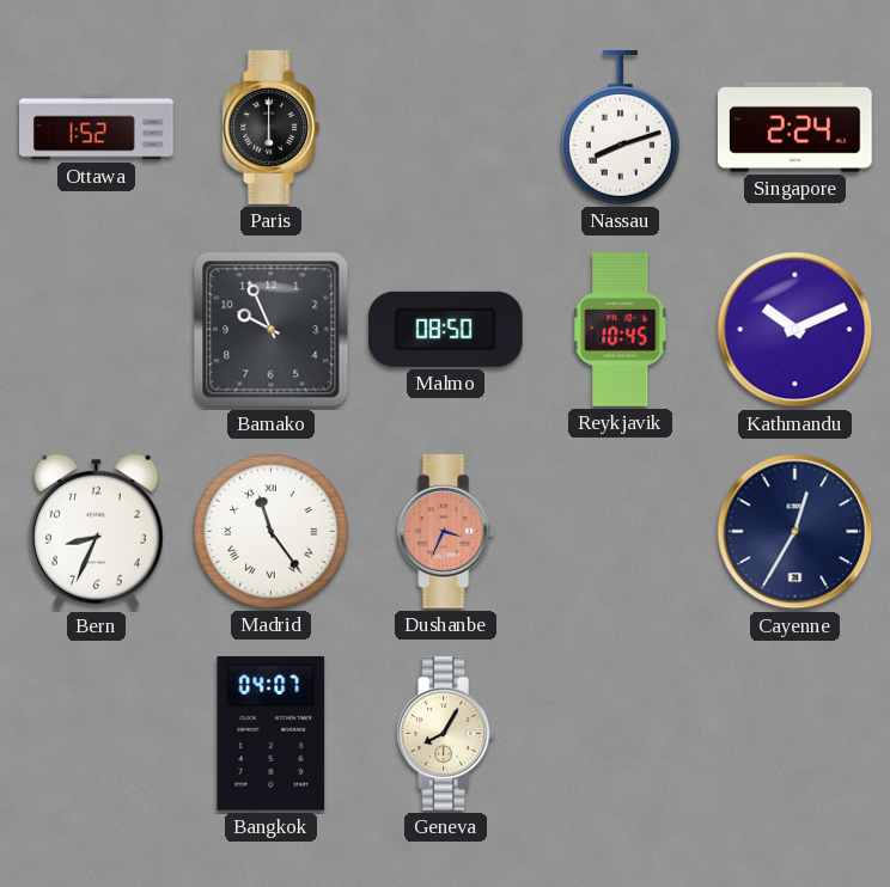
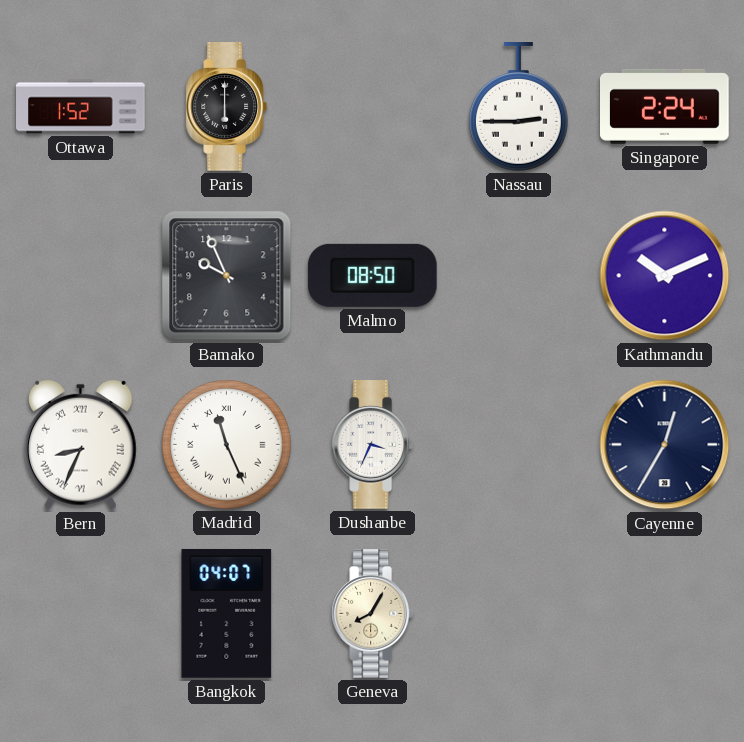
Nassau: 8:12 -> 2:45 (518, 107)
Reykjavik: 10:45 -> none (621, 330)
Bern numerals: Arabic -> Roman (81, 445)
Madrid: 11:24 -> 11:26 (227, 445)
Dushanbe dial: salmon -> white (372, 445)
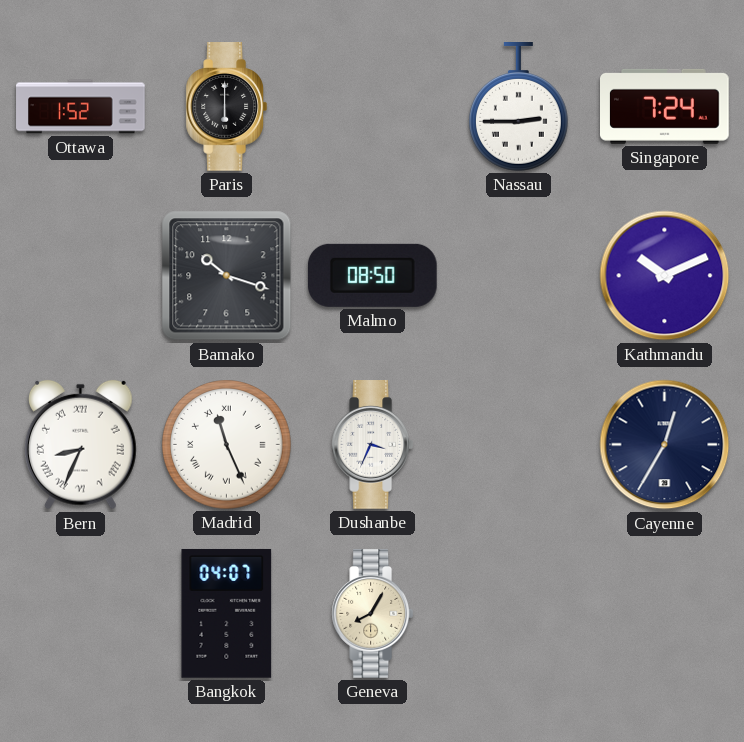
Singapore: 2:24 -> 7:24 (665, 106)
Bamako: 9:56 -> 10:18 (227, 276)
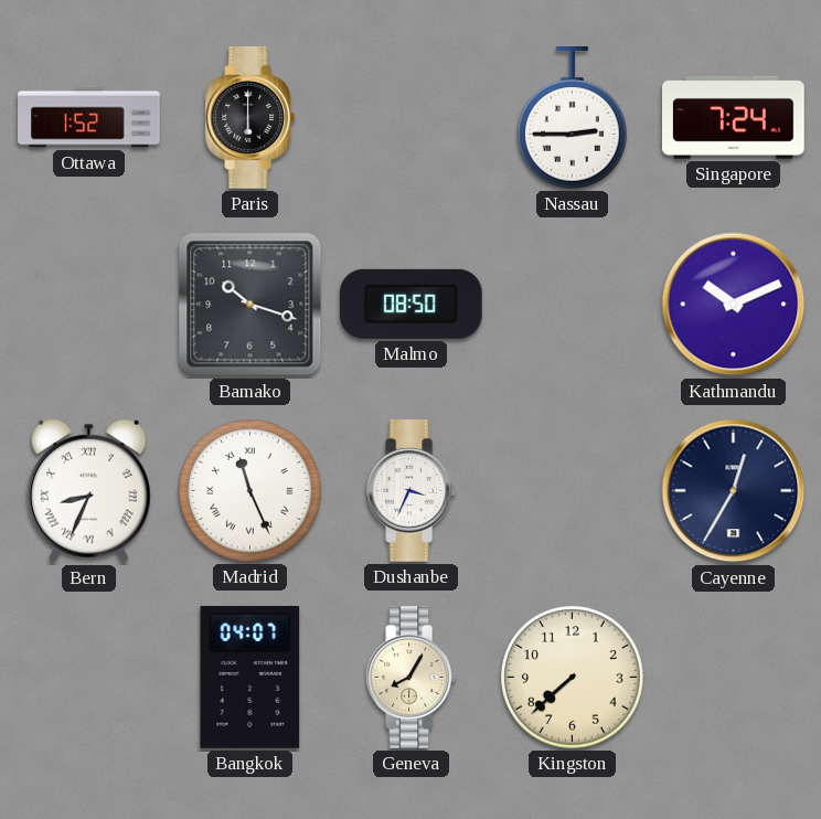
Kingston: none -> 7:38 (573, 678)
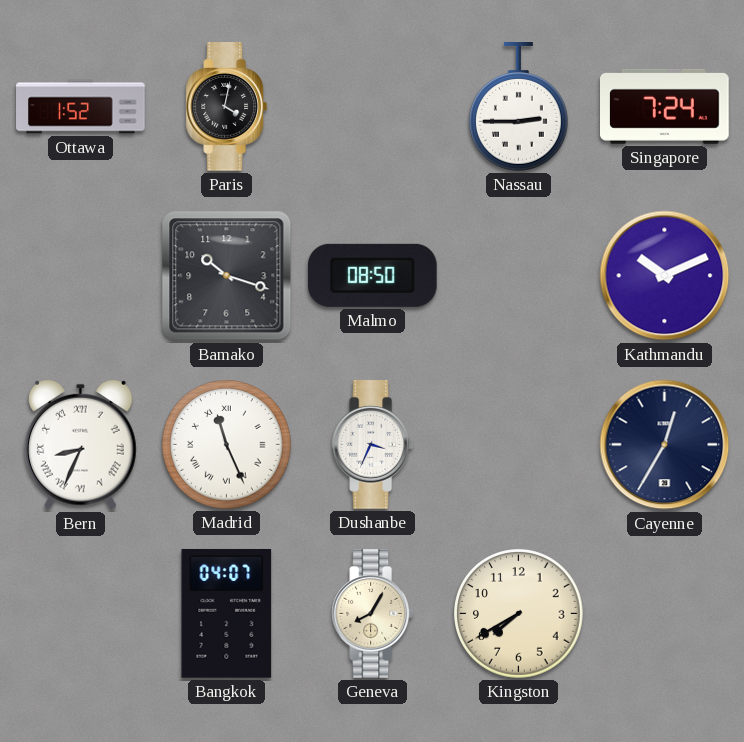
Paris: 6:00 -> 4:02 (226, 107)
Kingston: 7:38 -> 7:40 (519, 614)
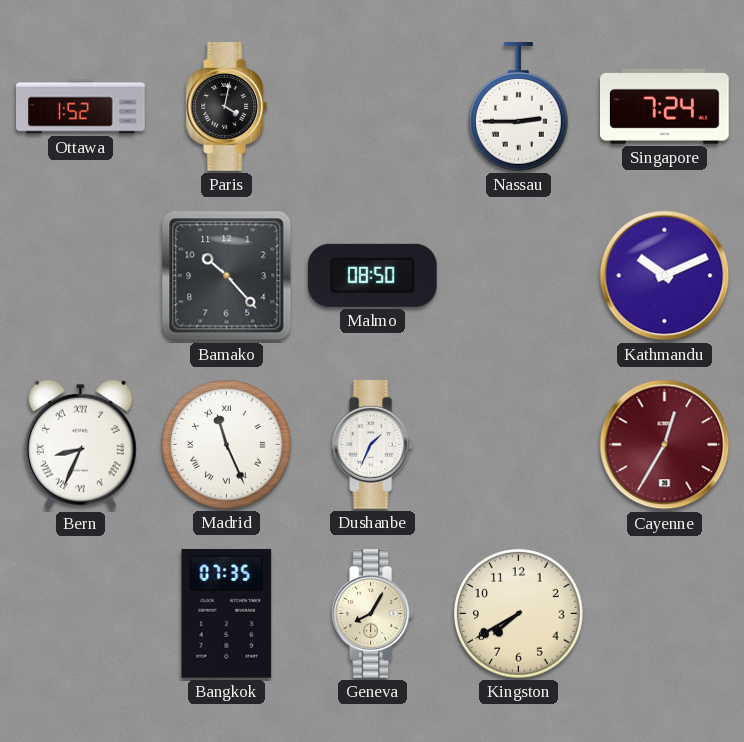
Bamako: 10:18 -> 10:23 (227, 276)
Dushanbe: 3:34 -> 1:34 (372, 445)
Cayenne dial: navy -> burgundy (665, 445)
Bangkok: 04:07 -> 07:35 (227, 613)
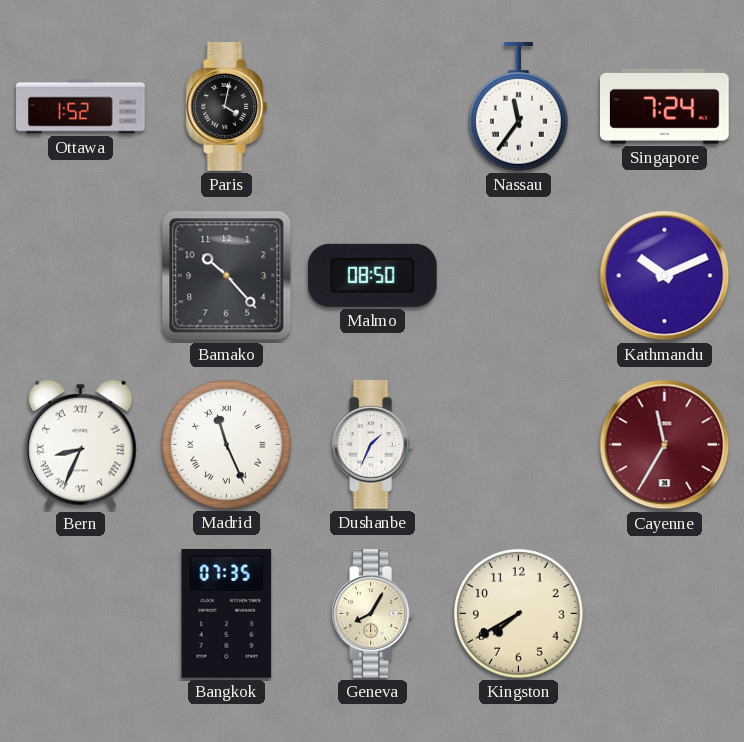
Nassau: 2:45 -> 11:36 (518, 107)
Cayenne: 12:35 -> 11:35 (665, 445)
